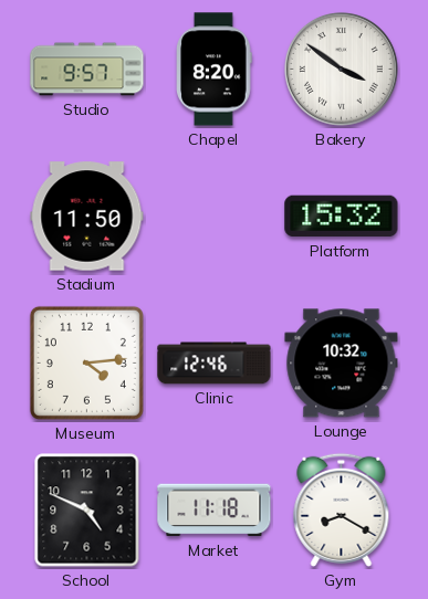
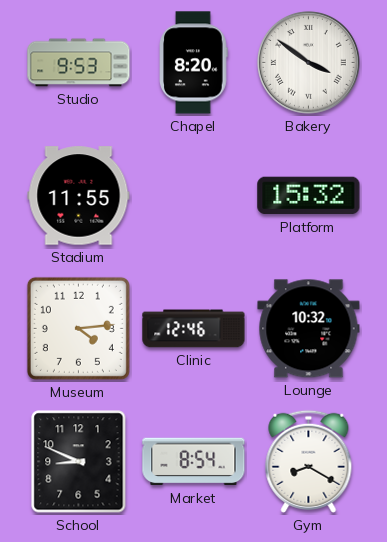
Studio: 9:57 -> 9:53 (79, 63)
Stadium: 11:50 -> 11:55 (79, 196)
School: 4:49 -> 8:49 (79, 462)
Market: 11:18 -> 8:54 (194, 462)
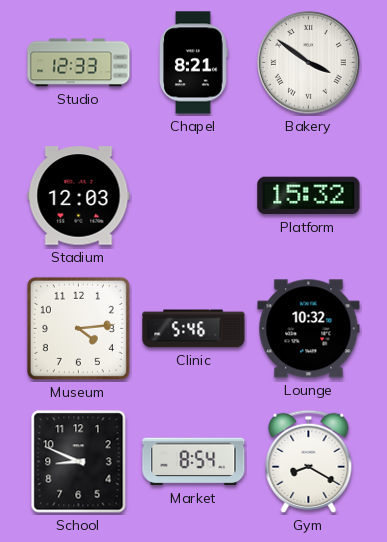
Studio: 9:53 -> 12:33 (79, 63)
Chapel: 8:20 -> 8:21 (194, 63)
Stadium: 11:55 -> 12:03 (79, 196)
Clinic: 12:46 -> 5:46 (194, 329)
